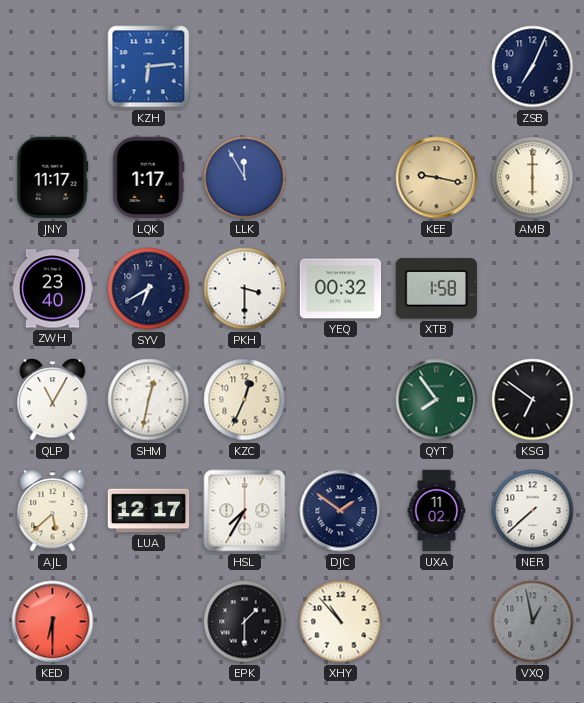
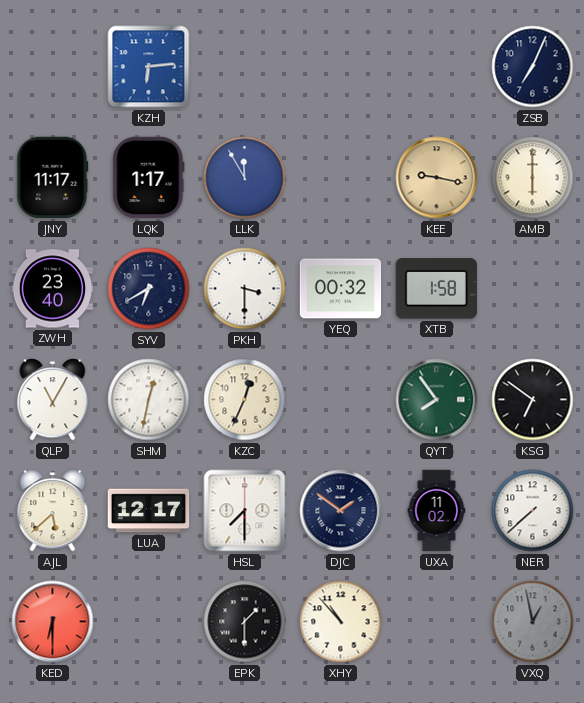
HSL: 7:35 -> 7:30 (245, 511)
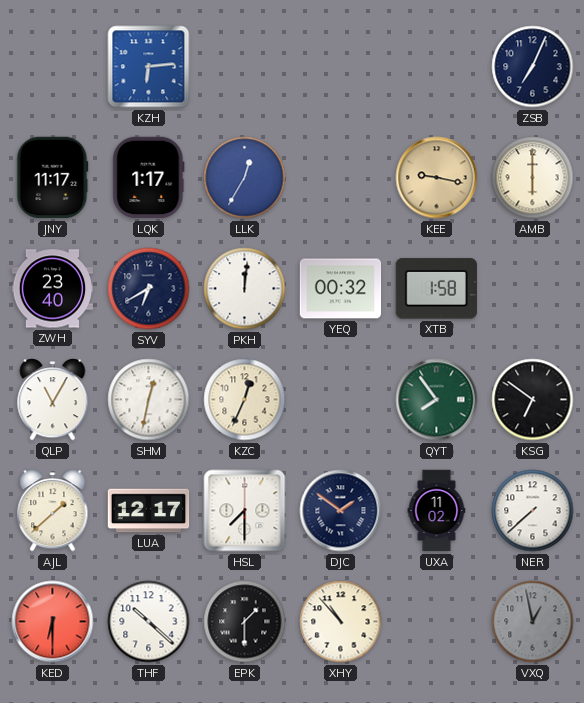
LLK: 11:55 -> 12:35 (245, 178)
PKH: 3:30 -> 12:01 (245, 289)
AJL: 5:38 -> 1:38 (53, 511)
THF: none -> 10:22 (149, 622)
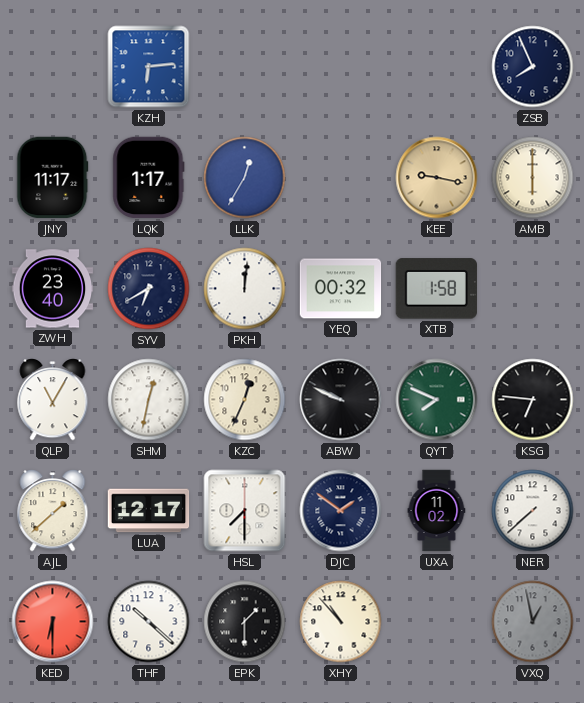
ZSB: 7:04 -> 7:56 (533, 67)
ABW: none -> 9:49 (341, 400)
QYT: 7:54 -> 7:49 (437, 400)
KSG: 6:51 -> 6:46 (533, 400)
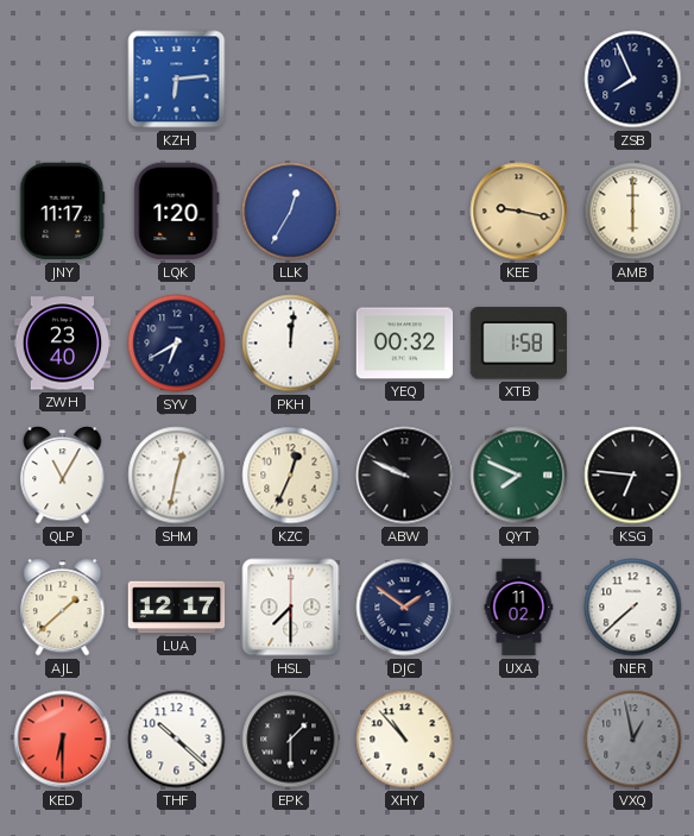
LQK: 1:17 -> 1:20 (177, 212)
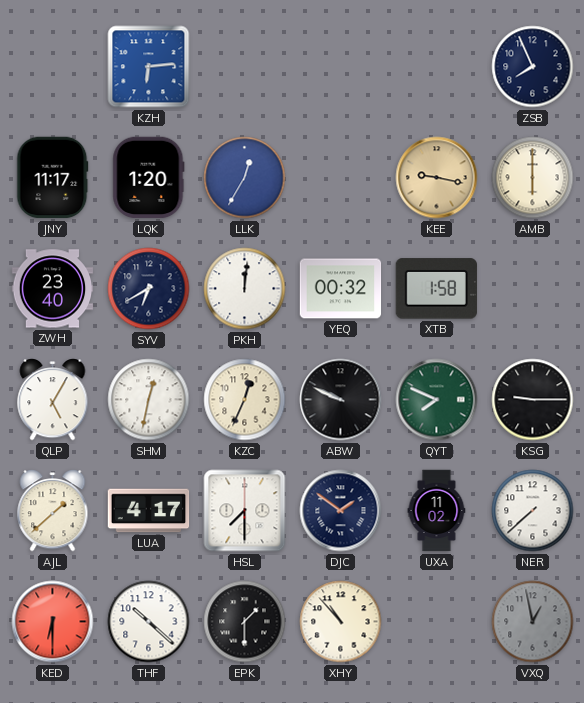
QLP: 11:05 -> 5:05 (53, 400)
KSG: 6:46 -> 9:15 (533, 400)
LUA: 12:17 -> 4:17 (149, 511)
